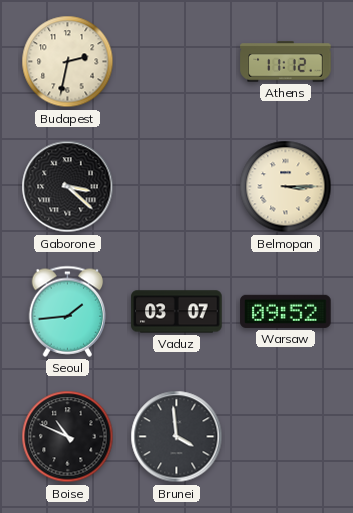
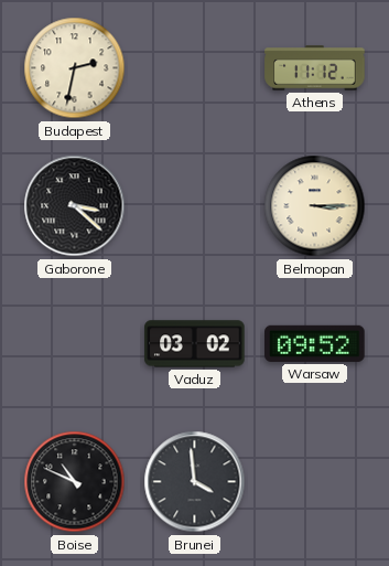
Seoul: 1:44 -> none (68, 311)
Vaduz: 03:07 -> 03:02 (195, 344)
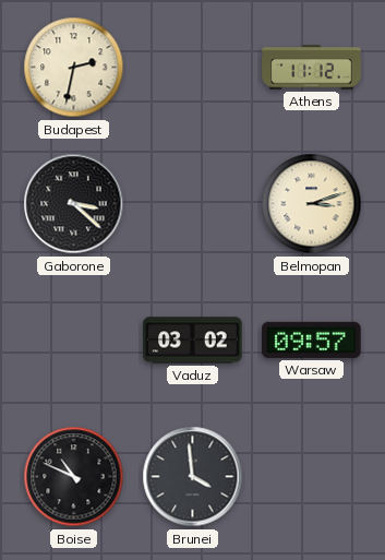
Belmopan: 3:15 -> 3:12 (312, 204)
Warsaw: 09:52 -> 09:57 (312, 339)
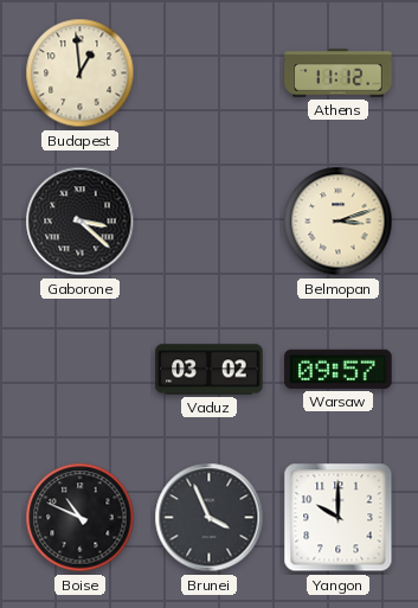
Budapest: 2:32 -> 12:59 (81, 73)
Brunei: 3:59 -> 3:56 (210, 518)
Yangon: none -> 10:00 (339, 518)
